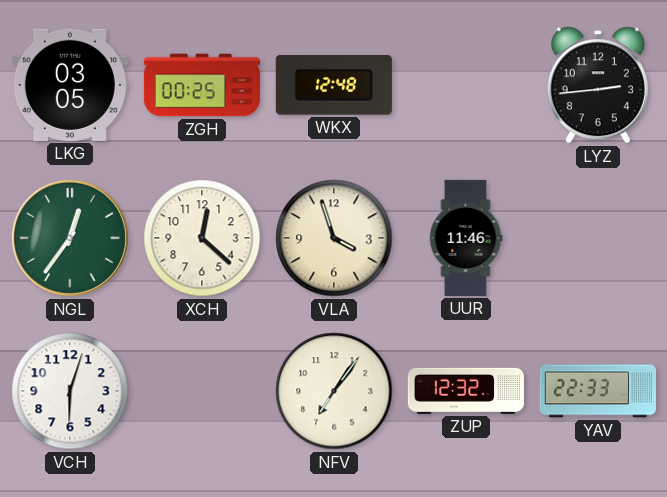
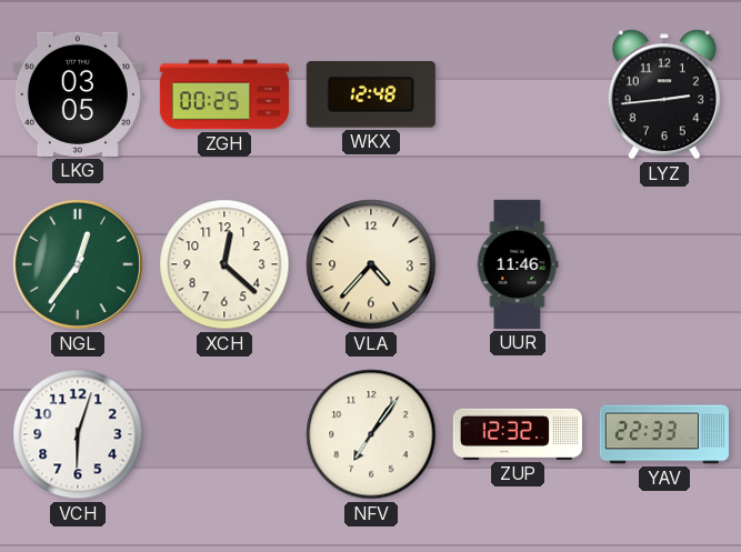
VLA: 3:57 -> 4:37 (371, 264)
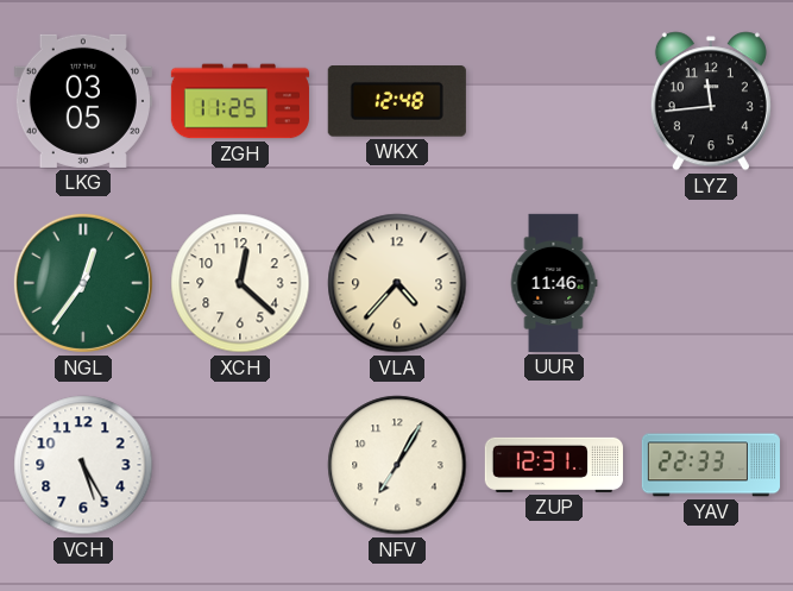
ZGH: 00:25 -> 11:25 (240, 101)
LYZ: 2:44 -> 11:44 (711, 101)
VCH: 6:03 -> 5:25 (83, 465)
NFV: 7:06 -> 7:05 (397, 465)
ZUP: 12:32 -> 12:31 (554, 465)
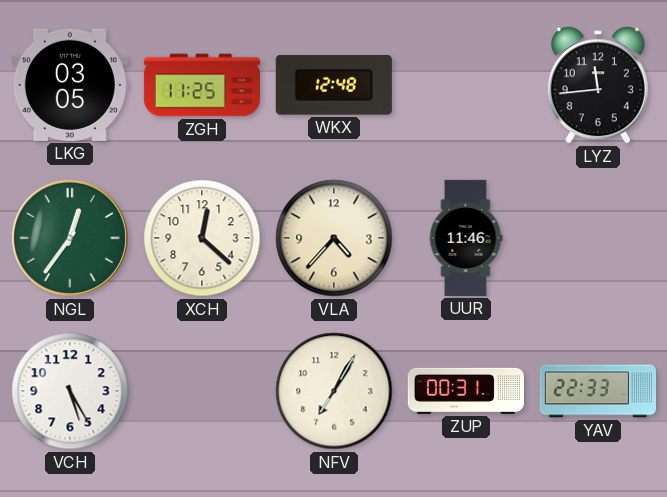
ZUP: 12:31 -> 00:31 (466, 391)
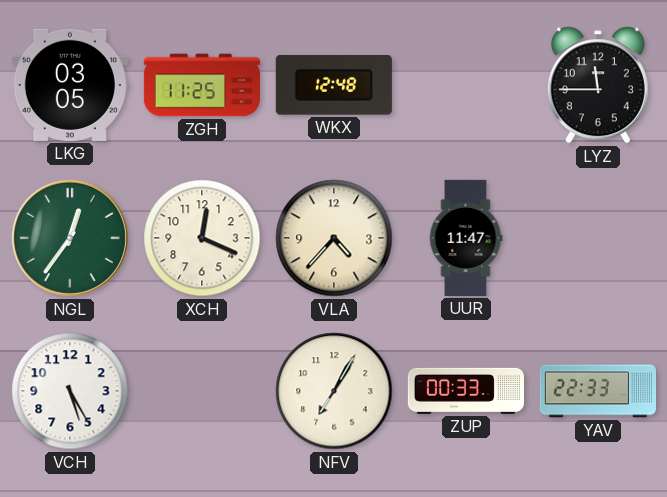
LYZ: 11:44 -> 11:45 (598, 85)
XCH: 12:22 -> 12:19 (202, 238)
UUR: 11:46 -> 11:47 (466, 238)
ZUP: 00:31 -> 00:33 (466, 391)
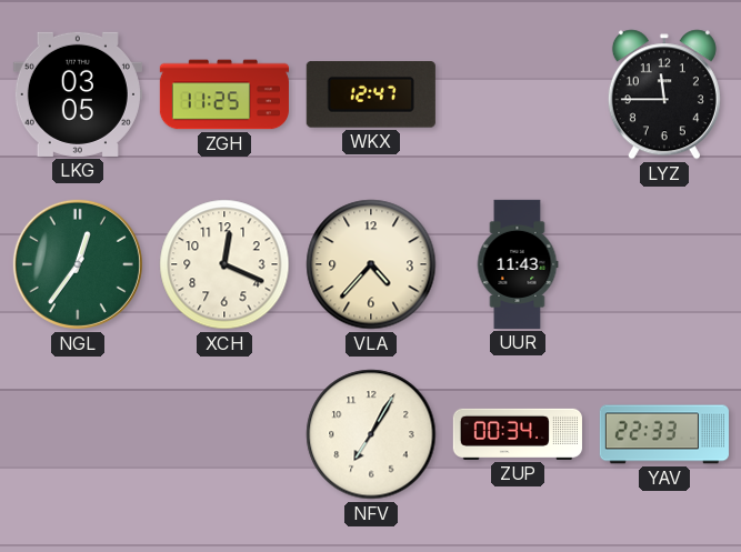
WKX: 12:48 -> 12:47 (371, 96)
UUR: 11:47 -> 11:43 (518, 264)
VCH: 5:25 -> none (70, 391)
ZUP: 00:33 -> 00:34 (518, 434)
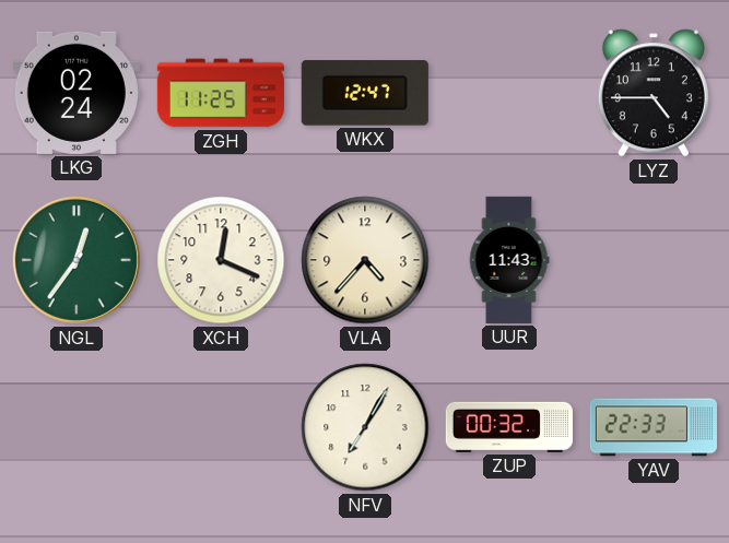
LKG: 03:05 -> 02:24 (77, 93)
LYZ: 11:45 -> 4:45 (654, 93)
ZUP: 00:34 -> 00:32 (509, 427)
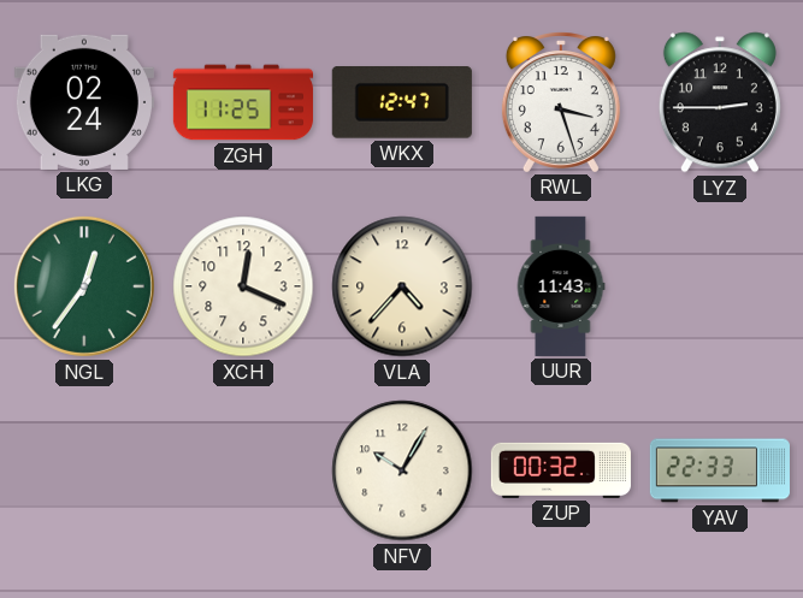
RWL: none -> 3:27 (561, 102)
LYZ: 4:45 -> 2:45 (720, 102)
NFV: 7:05 -> 10:05 (402, 470)
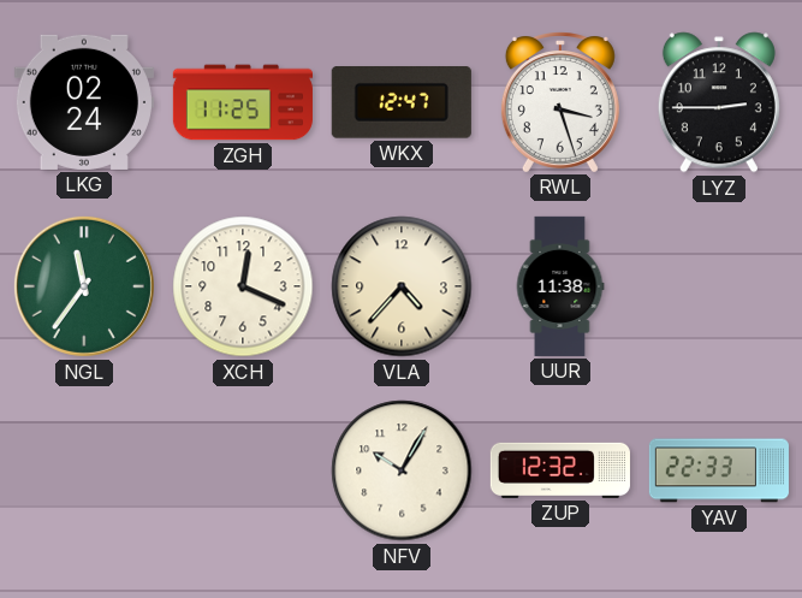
NGL: 12:36 -> 11:36 (84, 286)
UUR: 11:43 -> 11:38 (560, 286)
ZUP: 00:32 -> 12:32 (560, 470)
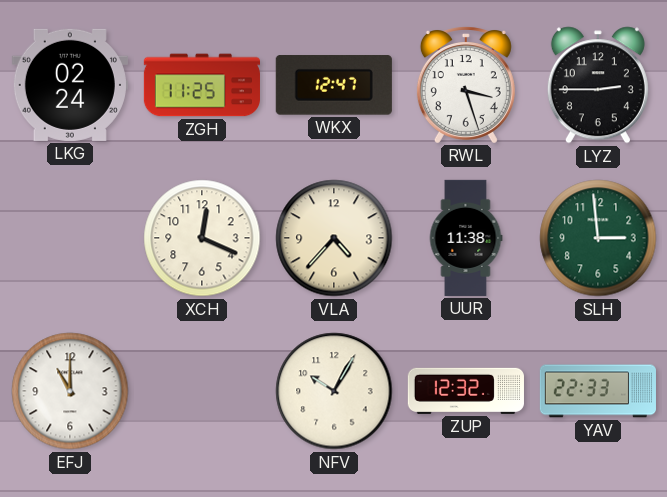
NGL: 11:36 -> none (84, 286)
SLH: none -> 2:59 (598, 238)
EFJ: none -> 11:00 (70, 391)
